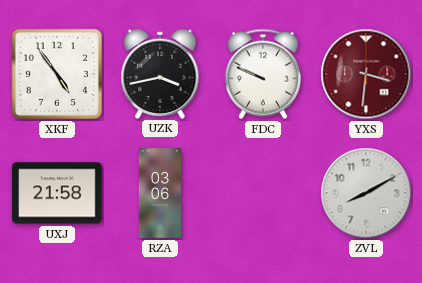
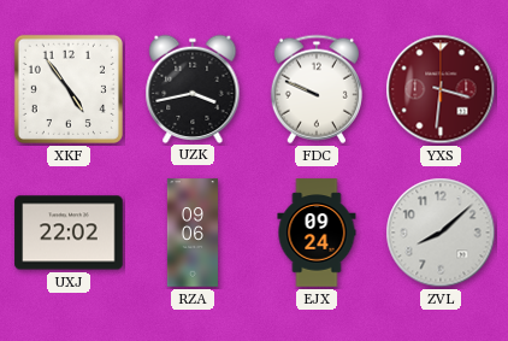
UXJ: 21:58 -> 22:02 (69, 233)
RZA: 03:06 -> 09:06 (193, 233)
EJX: none -> 09:24 (317, 233)
ZVL: 8:10 -> 8:08 (441, 233)
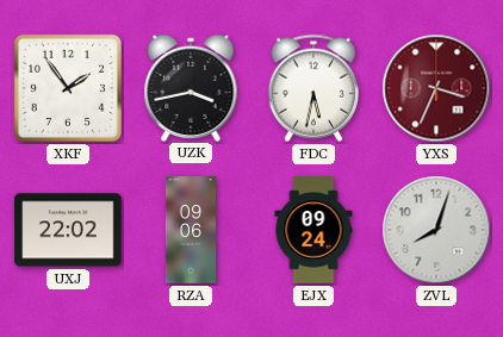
XKF: 4:54 -> 1:54 (68, 88)
FDC: 9:49 -> 5:32 (313, 88)
YXS: 3:31 -> 3:34 (436, 88)
ZVL: 8:08 -> 8:03 (436, 230)
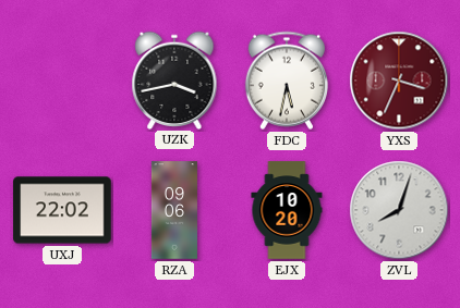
XKF: 1:54 -> none (68, 88)
EJX: 09:24 -> 10:20 (287, 210)
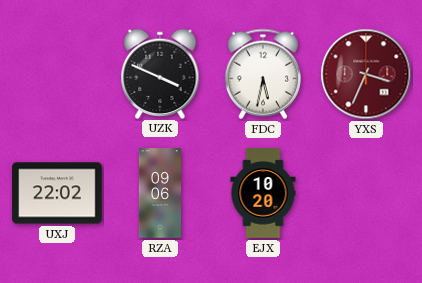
UZK: 3:43 -> 3:49 (160, 73)
ZVL: 8:03 -> none (399, 210)
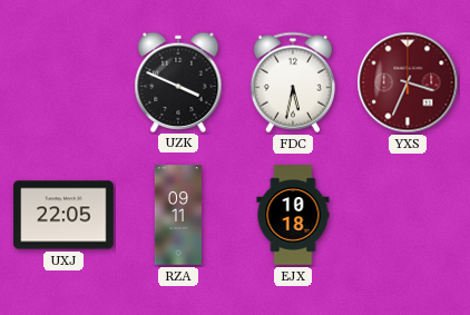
UXJ: 22:02 -> 22:05 (63, 215)
RZA: 09:06 -> 09:11 (178, 215)
EJX: 10:20 -> 10:18 (293, 215)
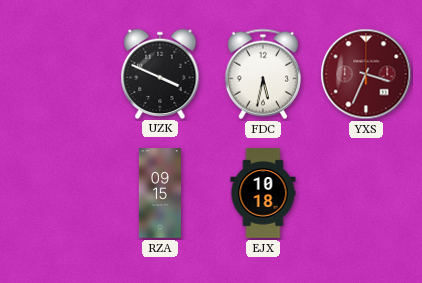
UXJ: 22:05 -> none (63, 215)
RZA: 09:11 -> 09:15 (160, 193)
